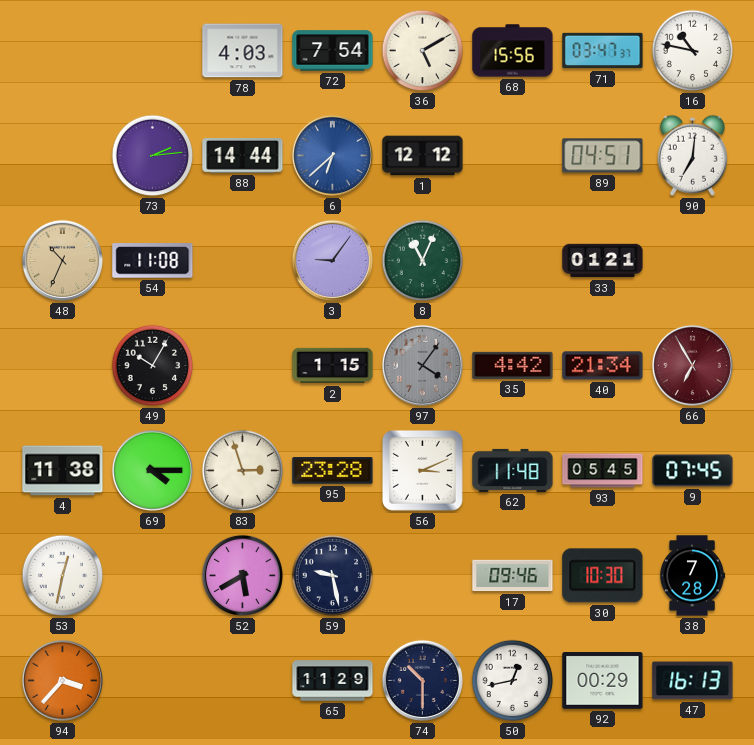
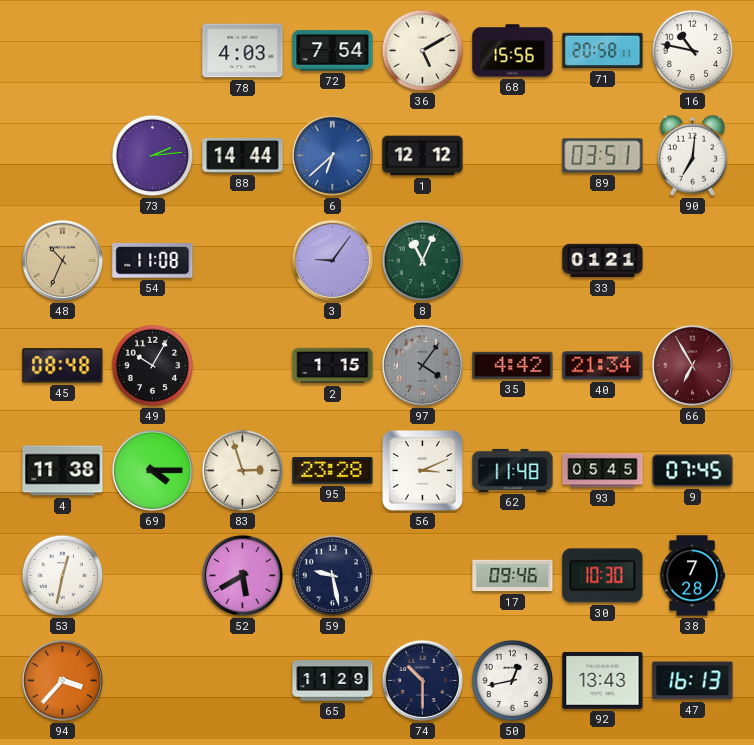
71: 03:47 -> 20:58 (603, 51)
89: 04:51 -> 03:51 (603, 156)
45: none -> 08:48 (63, 366)
92: 00:29 -> 13:43 (603, 681)
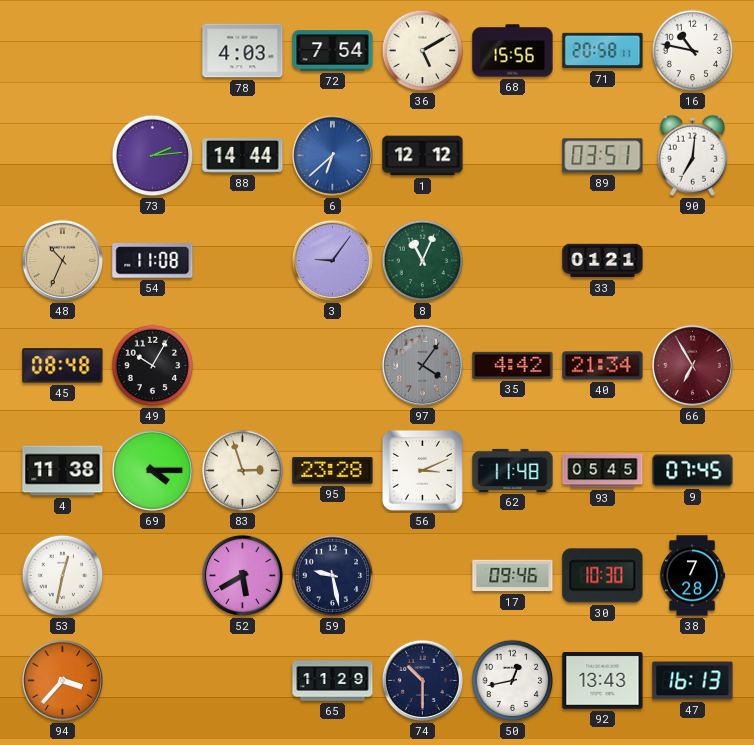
2: 1:15 -> none (333, 366)
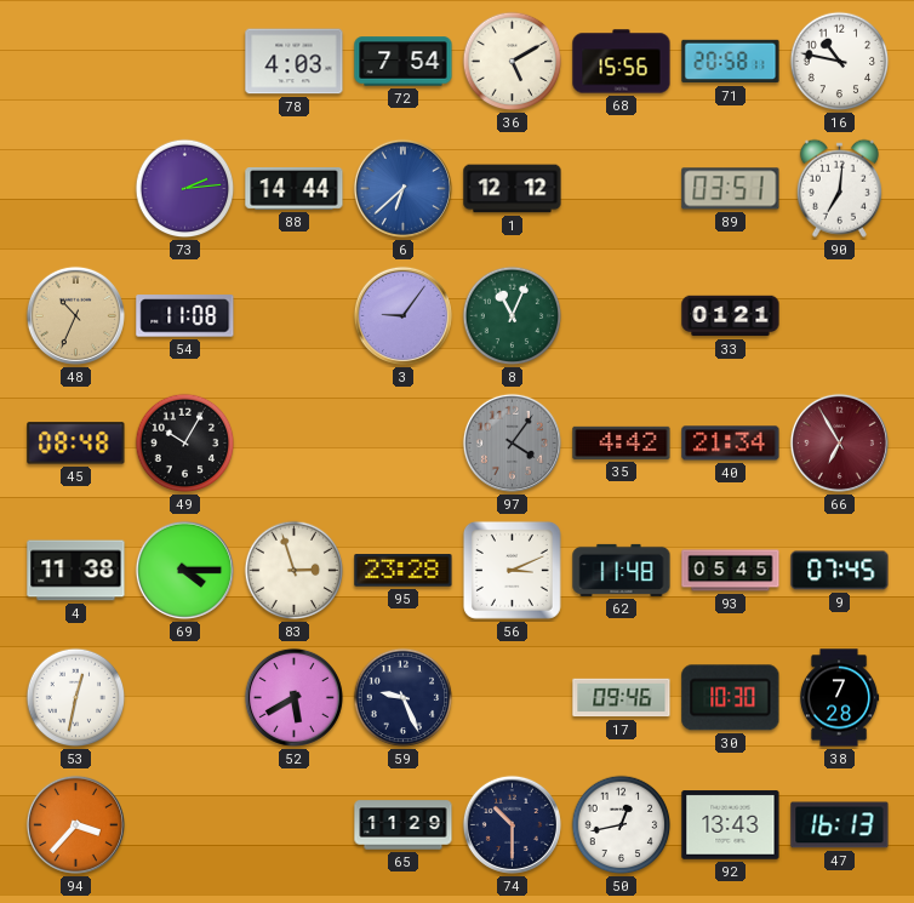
59: 9:28 -> 9:26 (404, 698)
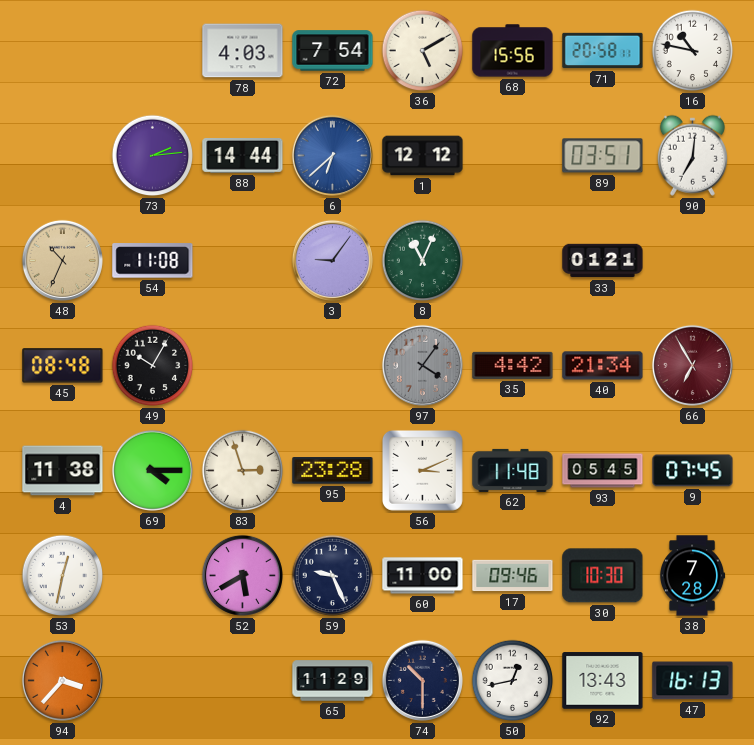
60: none -> 11:00 (423, 576)
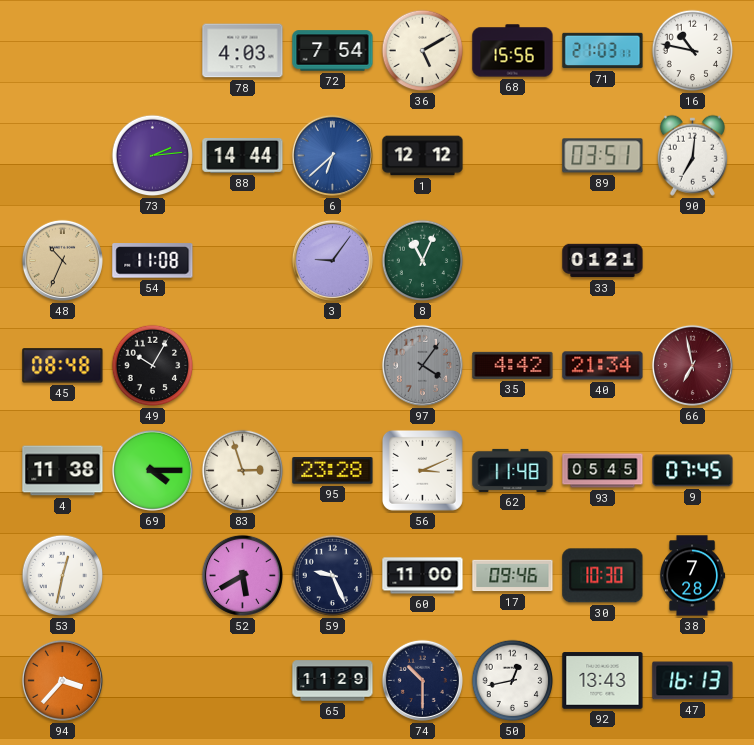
71: 20:58 -> 21:03 (603, 51)
66: 6:55 -> 6:58 (692, 365)
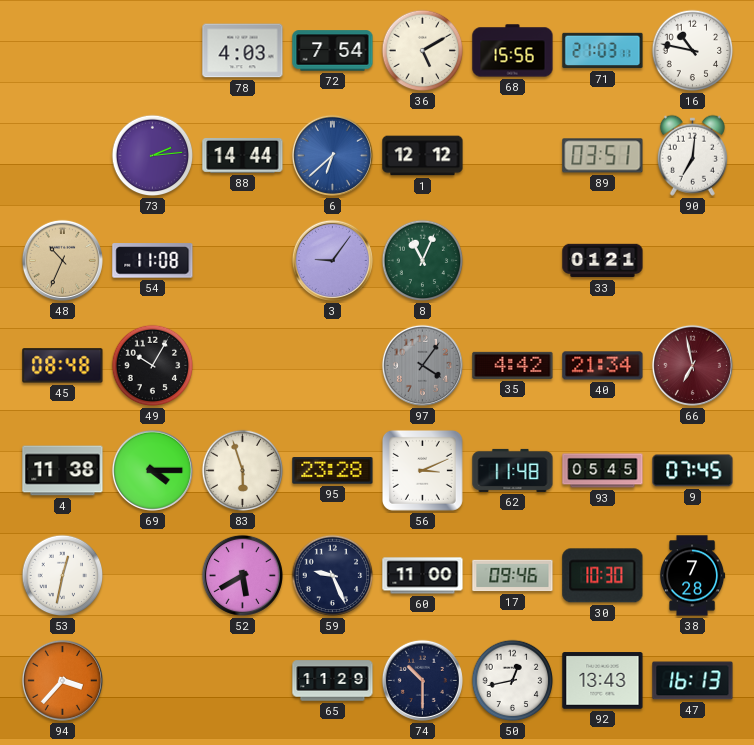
83: 2:57 -> 5:57 (243, 471)
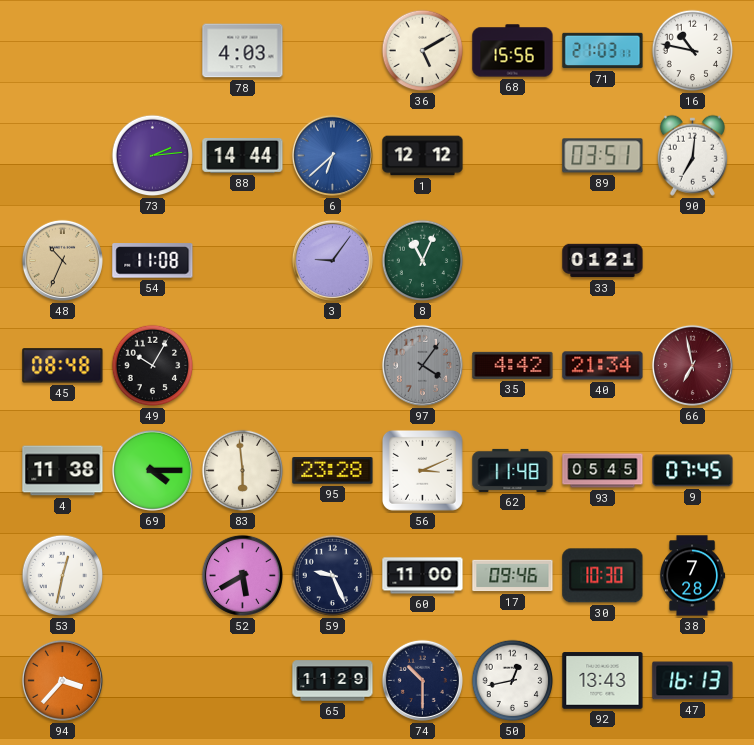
72: 7:54 -> none (333, 51)
83: 5:57 -> 5:59 (243, 471)
